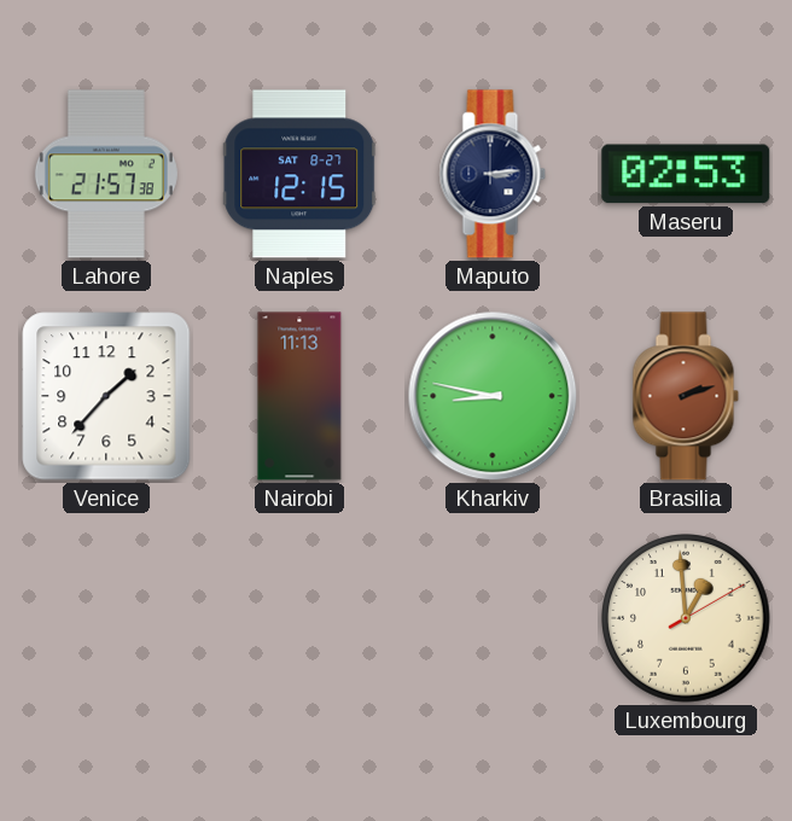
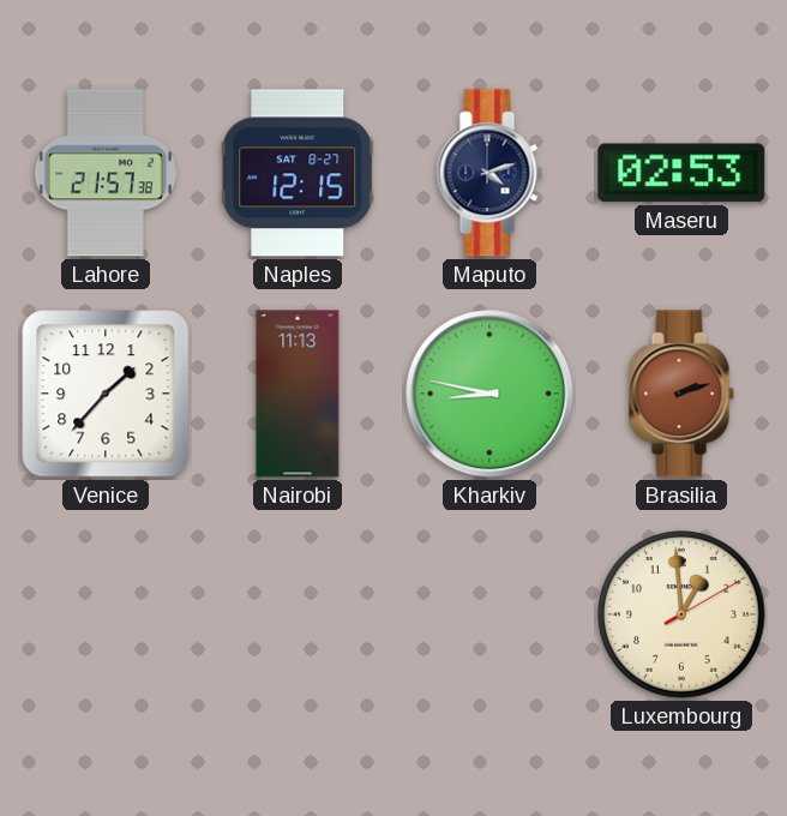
Maputo: 3:14 -> 4:12 (489, 173)
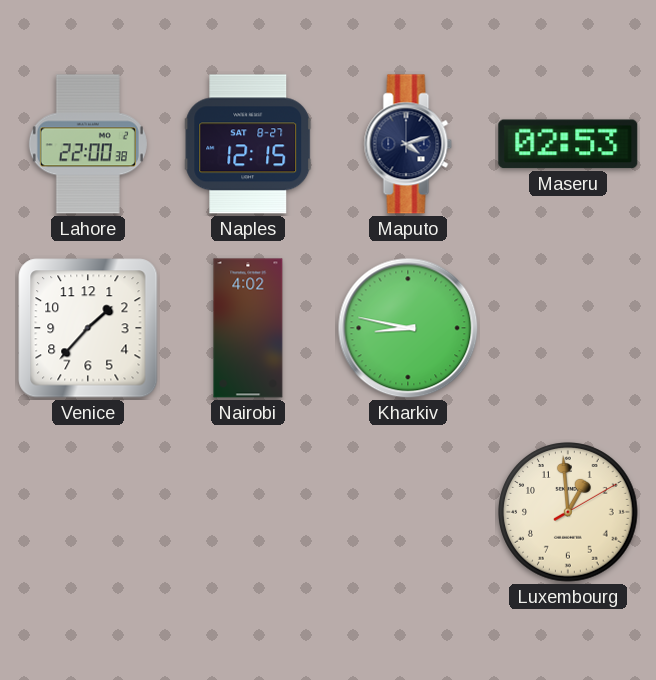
Lahore: 21:57 -> 22:00 (88, 144)
Nairobi: 11:13 -> 4:02 (248, 328)
Brasilia: 2:12 -> none (681, 394)
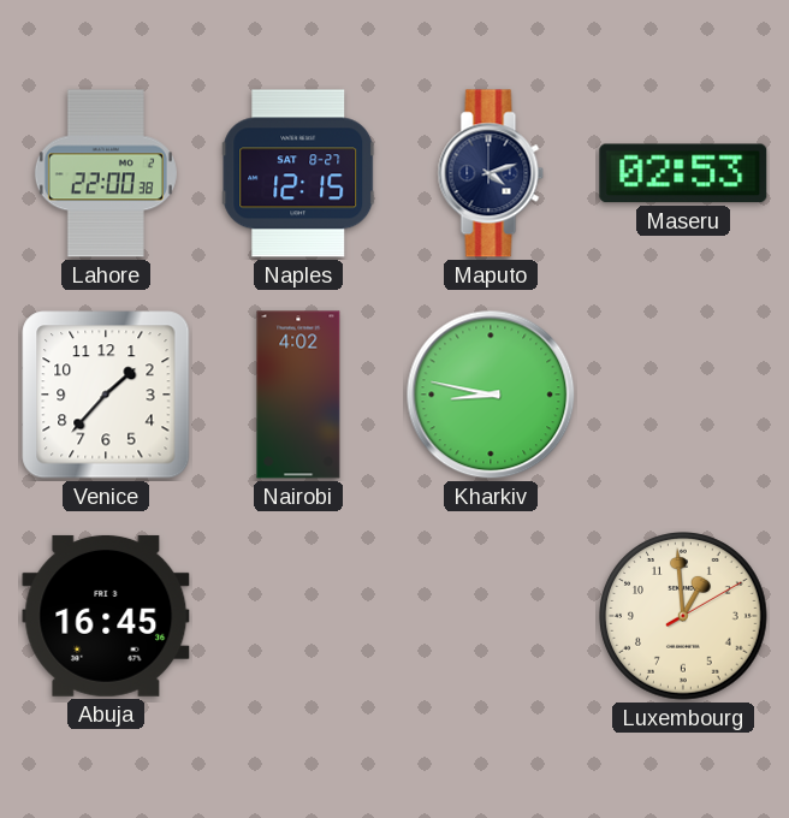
Abuja: none -> 16:45 (106, 616)
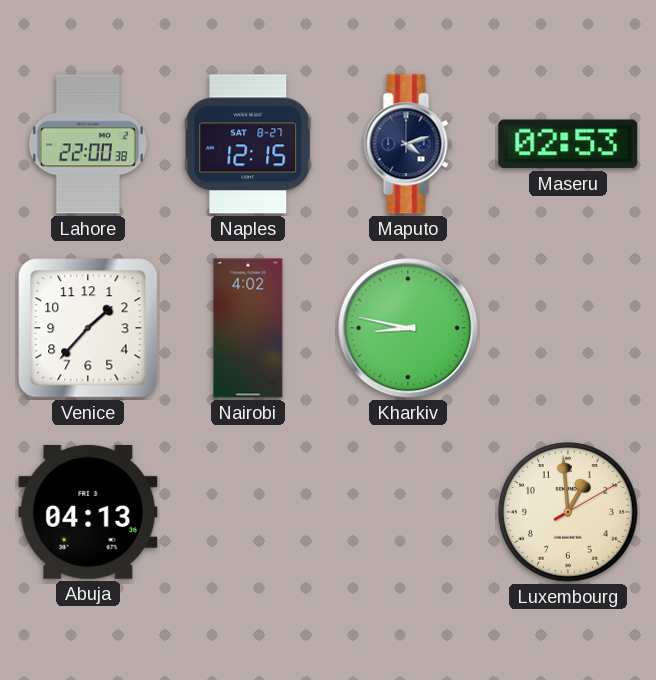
Abuja: 16:45 -> 04:13 (88, 512)
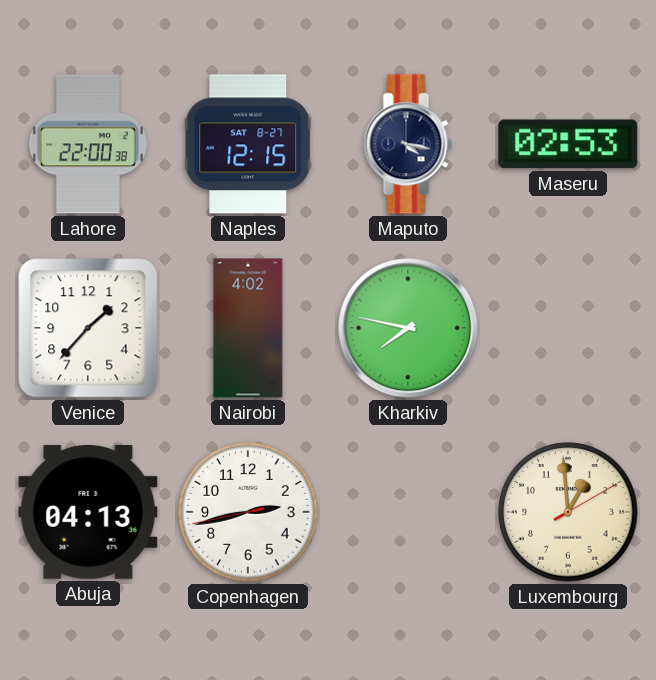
Maputo: 4:12 -> 4:17 (408, 144)
Kharkiv: 8:47 -> 7:47 (408, 328)
Copenhagen: none -> 2:42 (248, 512)
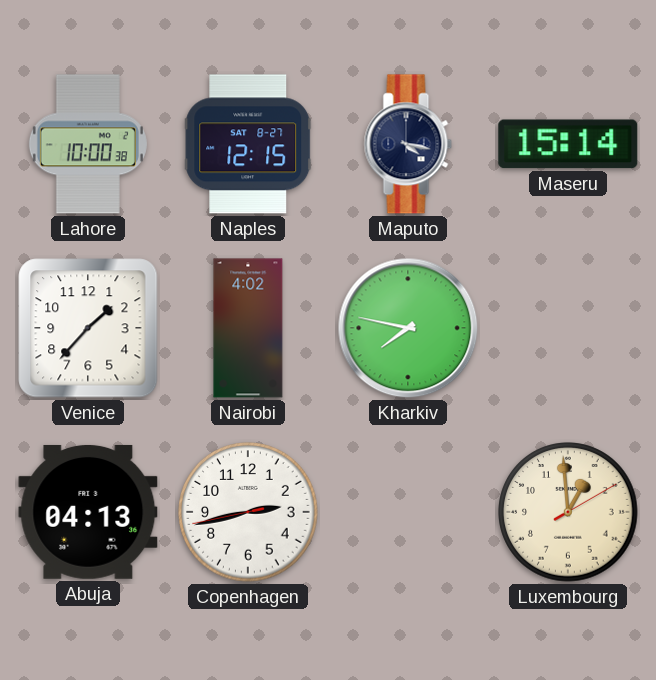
Lahore: 22:00 -> 10:00 (88, 144)
Maseru: 02:53 -> 15:14 (568, 144)
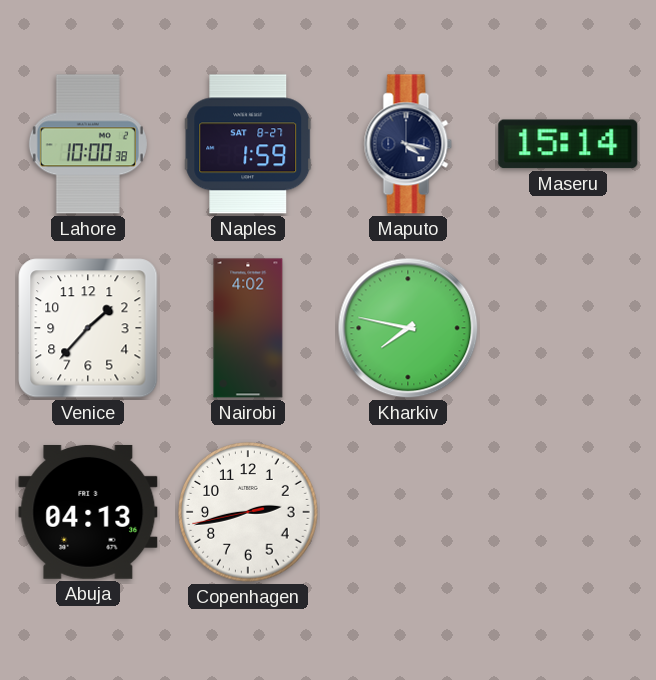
Naples: 12:15 -> 1:59 (248, 144)
Luxembourg: 12:59 -> none (568, 512)
